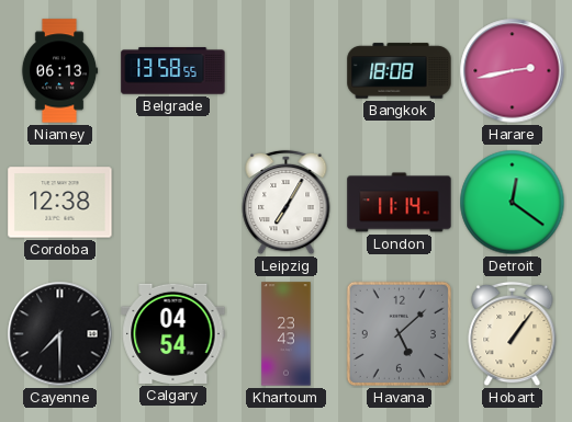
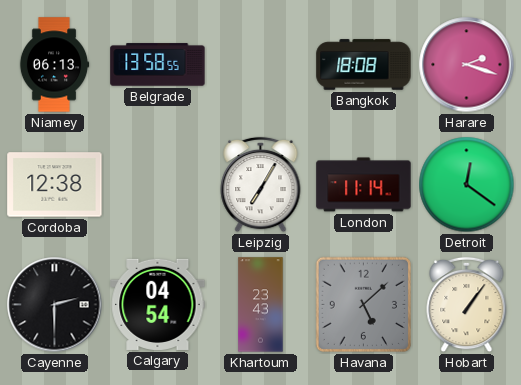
Harare: 2:43 -> 2:18 (467, 65)
Cayenne: 7:30 -> 2:30 (55, 305)
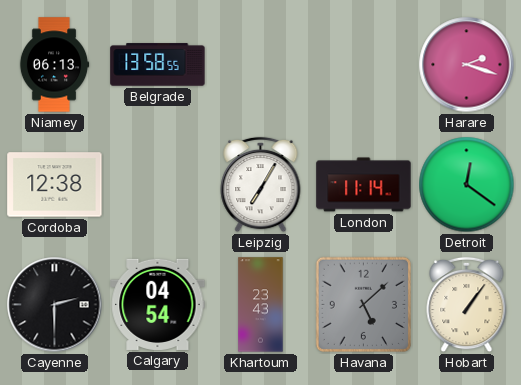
Bangkok: 18:08 -> none (364, 65)
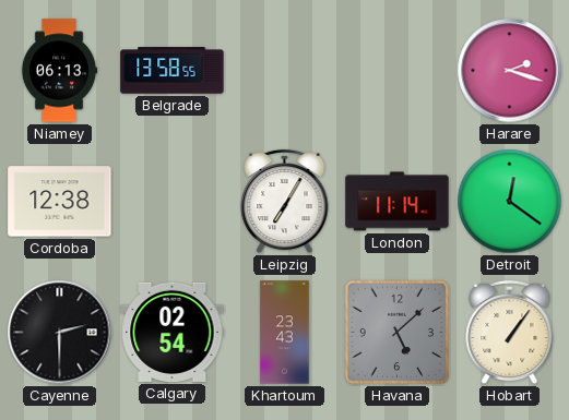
Calgary: 04:54 -> 02:54 (173, 332)
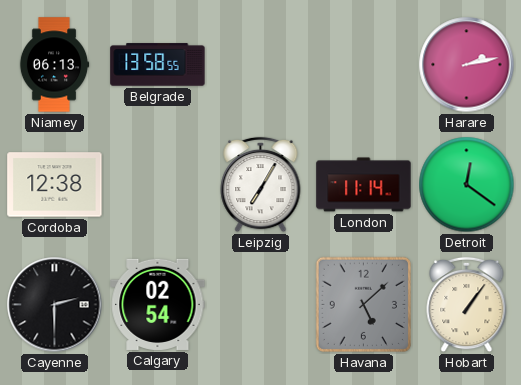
Harare: 2:18 -> 2:13 (467, 65)
Khartoum: 23:43 -> none (285, 333)
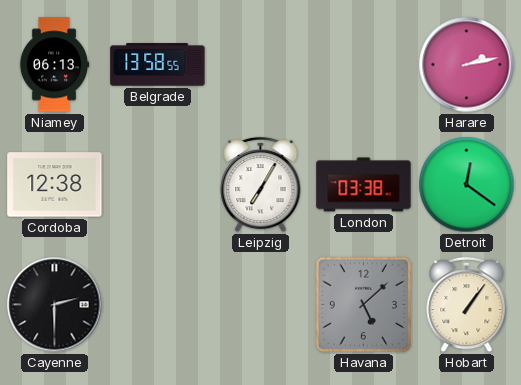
London: 11:14 -> 03:38 (364, 185)
Calgary: 02:54 -> none (158, 304)
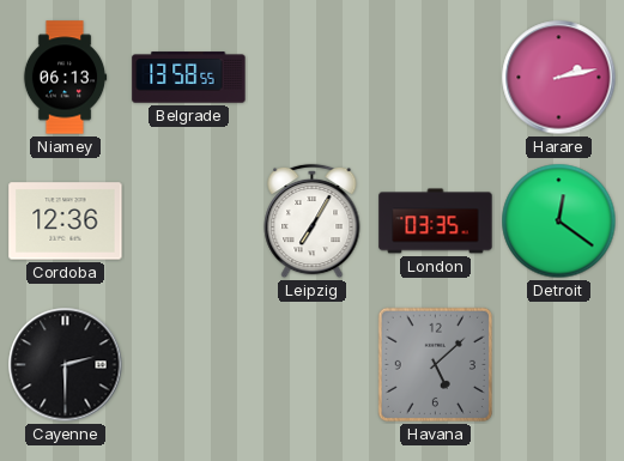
Cordoba: 12:38 -> 12:36 (66, 222)
London: 03:38 -> 03:35 (436, 222)
Hobart: 1:06 -> none (467, 305)
